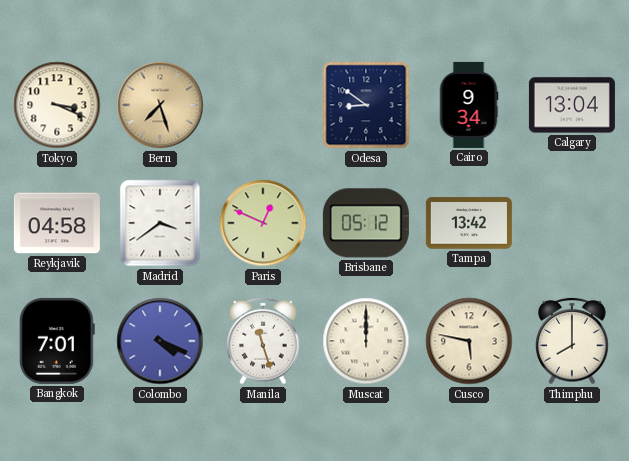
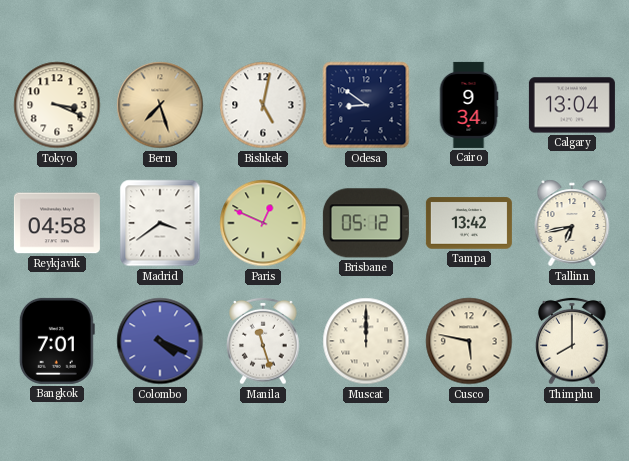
Bishkek: none -> 5:02 (263, 105)
Tallinn: none -> 6:43 (572, 223)
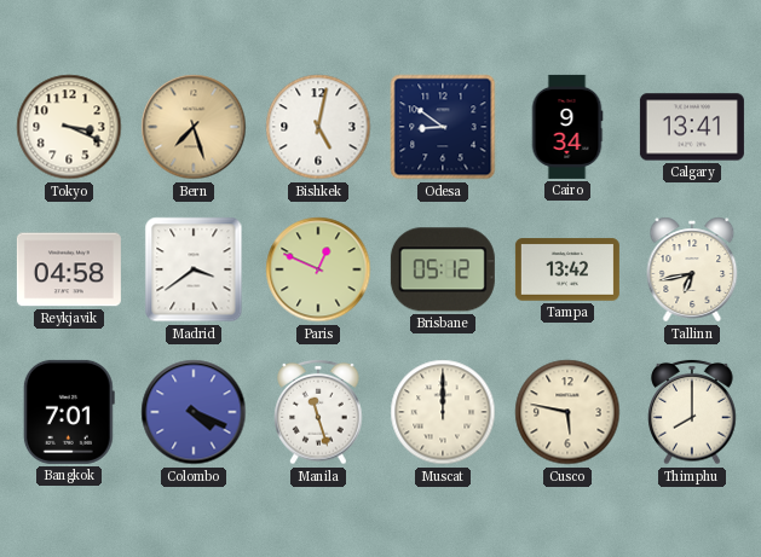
Calgary: 13:04 -> 13:41 (692, 127)
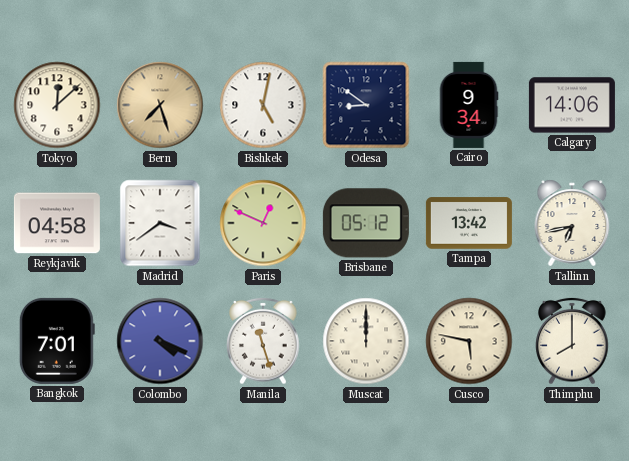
Tokyo: 3:19 -> 12:08 (57, 105)
Calgary: 13:41 -> 14:06 (572, 105)
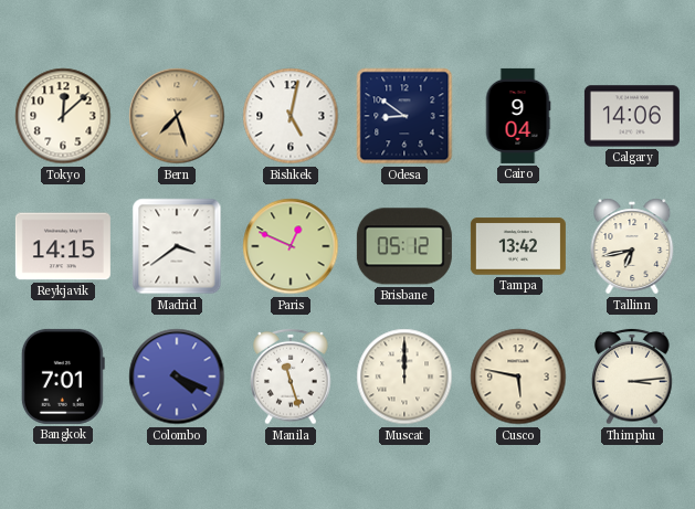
Cairo: 9:34 -> 9:04 (518, 116)
Reykjavik: 04:58 -> 14:15 (63, 246)
Thimphu: 8:00 -> 3:14 (632, 377)
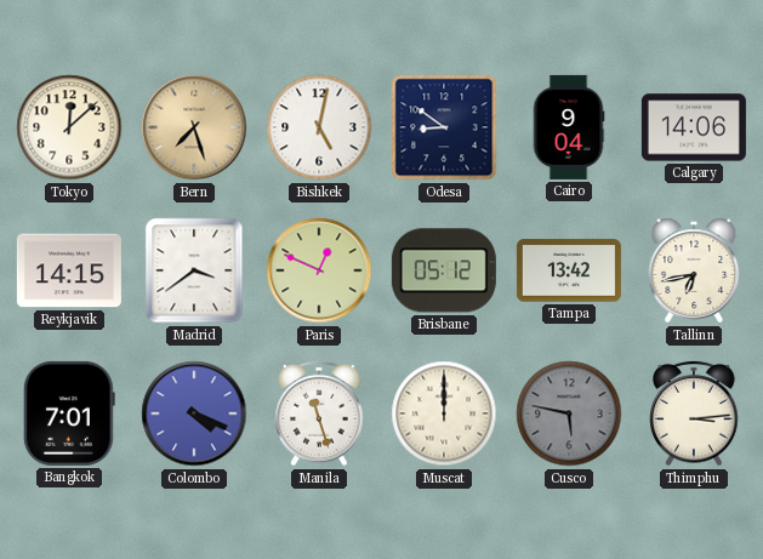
Cusco dial: cream -> grey (569, 413)
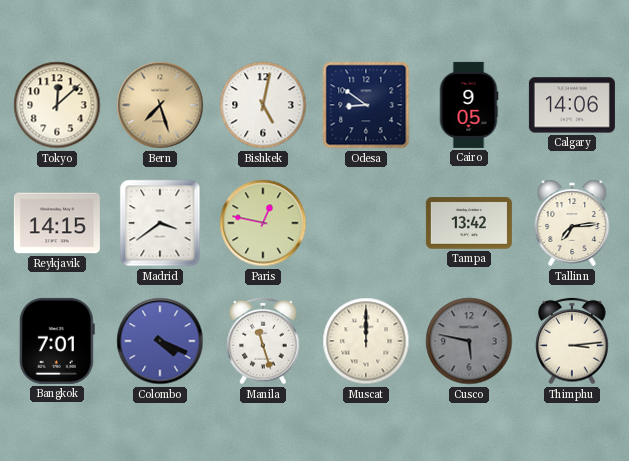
Cairo: 9:04 -> 9:05 (469, 105)
Paris: 12:49 -> 12:47 (263, 223)
Brisbane: 05:12 -> none (444, 270)
Tallinn: 6:43 -> 7:14 (572, 223)
